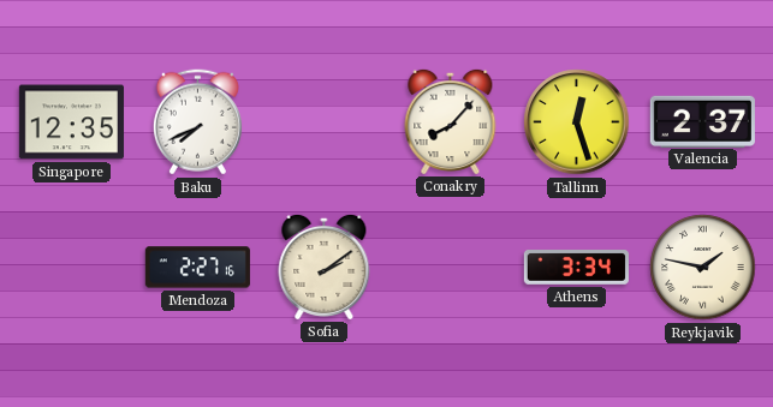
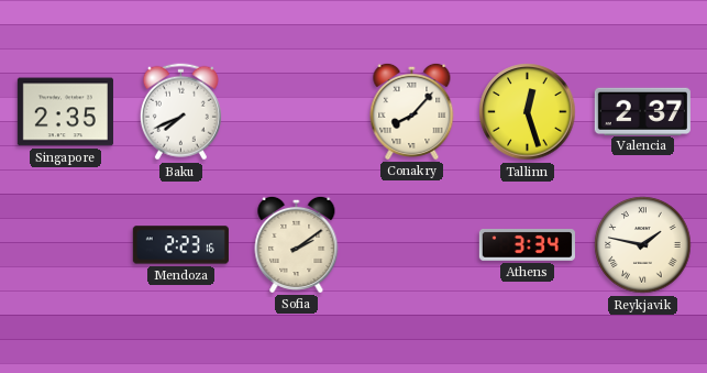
Singapore: 12:35 -> 2:35 (65, 112)
Mendoza: 2:27 -> 2:23 (180, 245)
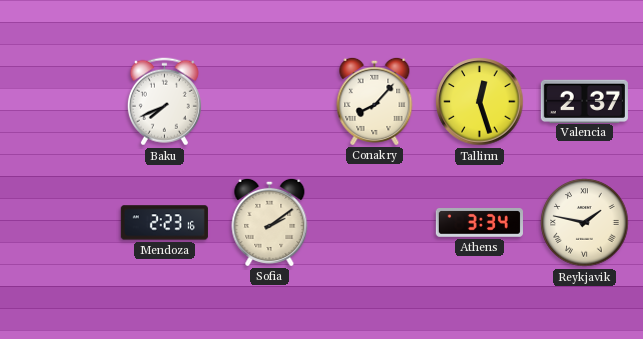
Singapore: 2:35 -> none (65, 112)
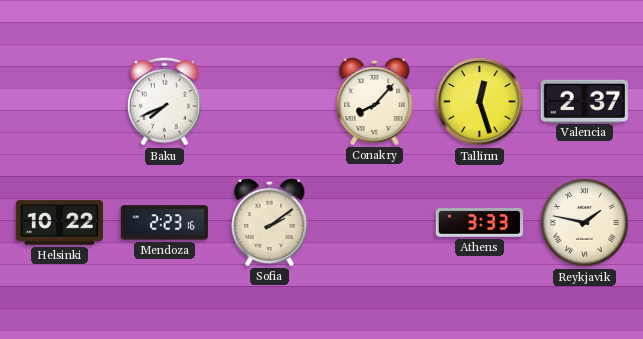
Helsinki: none -> 10:22 (59, 223)
Athens: 3:34 -> 3:33 (479, 223)
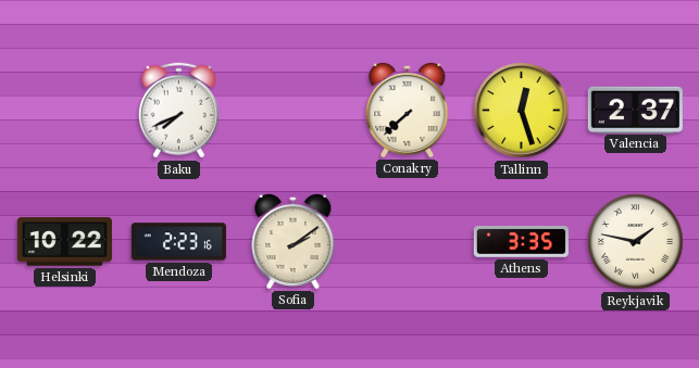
Conakry: 8:07 -> 7:38 (408, 110)
Athens: 3:33 -> 3:35 (521, 242)
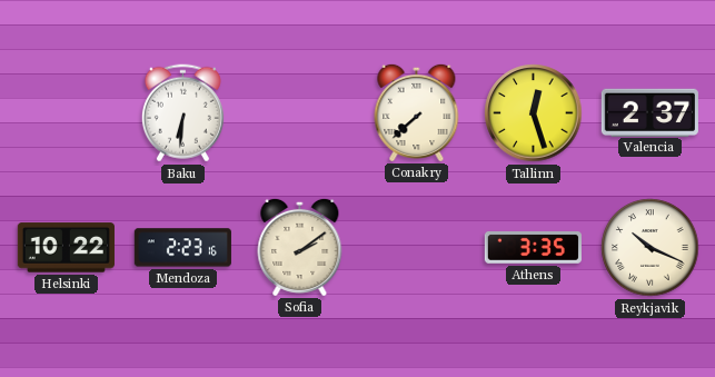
Baku: 7:41 -> 6:31 (182, 113)
Reykjavik: 1:47 -> 10:19 (651, 248)
